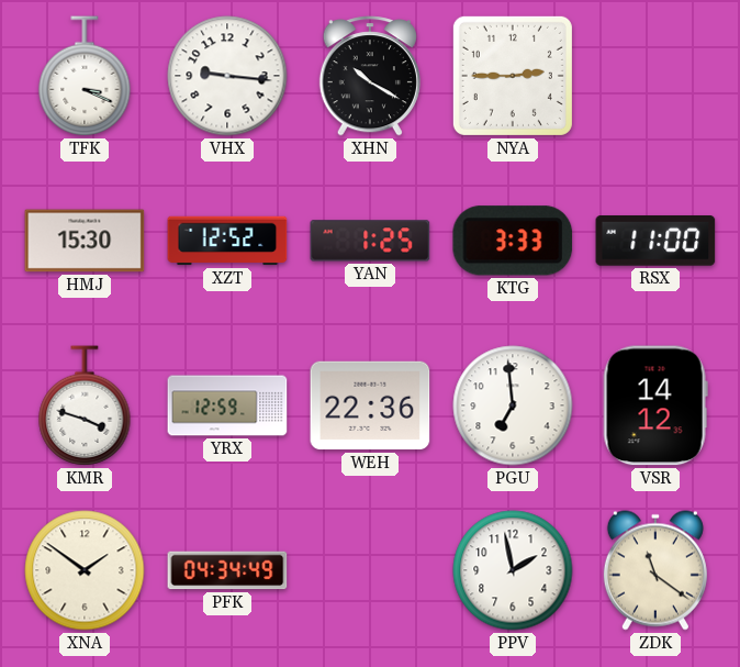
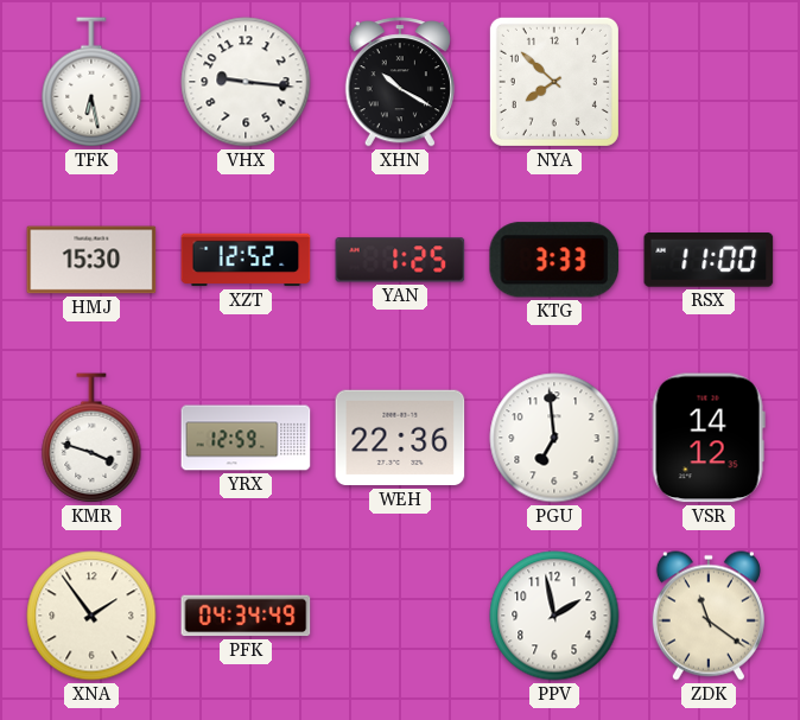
TFK: 3:19 -> 6:28 (91, 82)
NYA: 2:45 -> 7:52 (554, 82)
XNA: 1:51 -> 1:54 (91, 616)
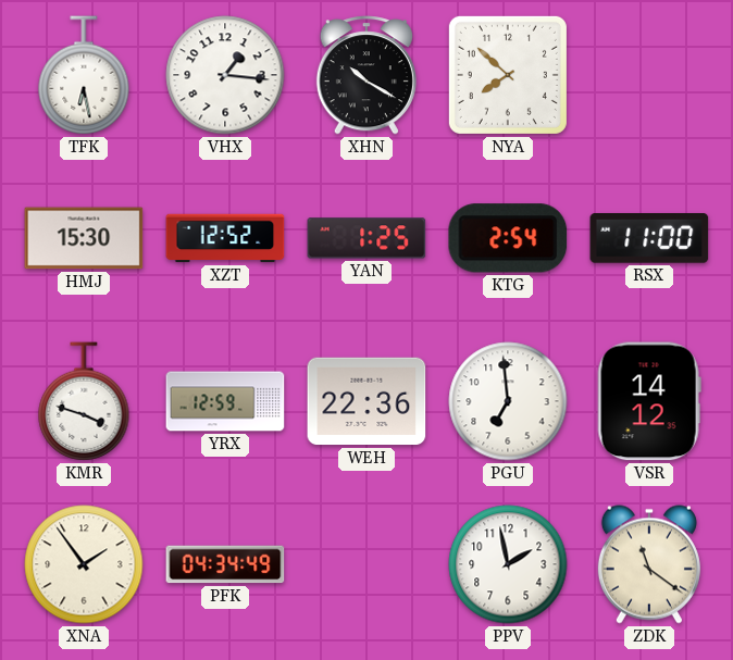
VHX: 9:16 -> 1:16 (225, 75)
KTG: 3:33 -> 2:54 (508, 238)
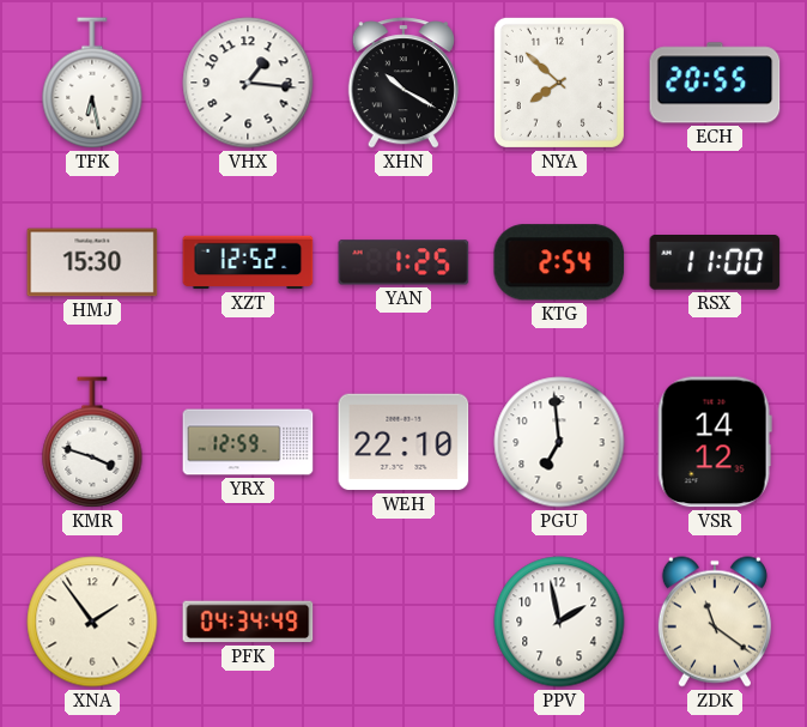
ECH: none -> 20:55 (715, 83)
WEH: 22:36 -> 22:10 (403, 442)
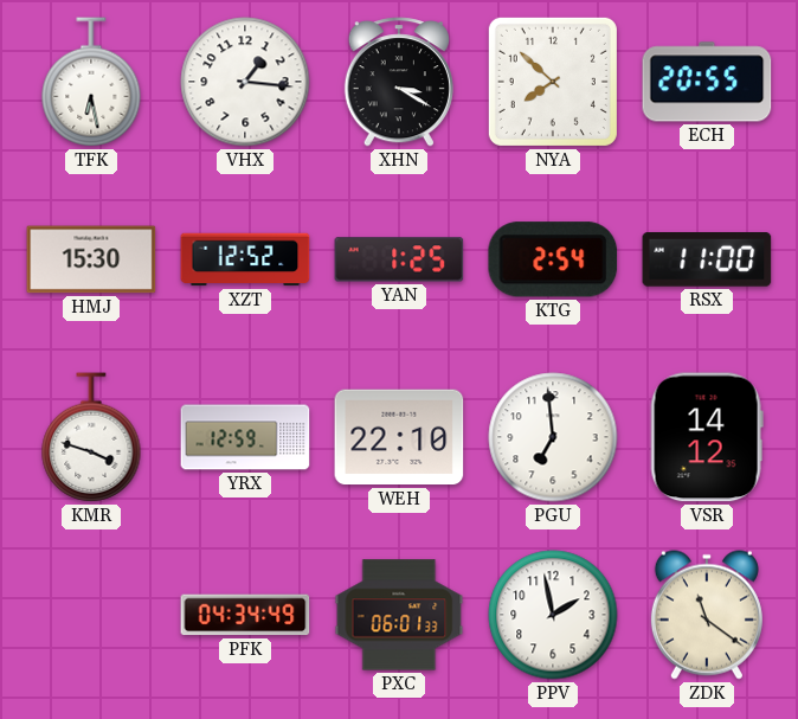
XHN: 10:20 -> 3:20 (399, 82)
XNA: 1:54 -> none (92, 622)
PXC: none -> 06:01 (399, 615)
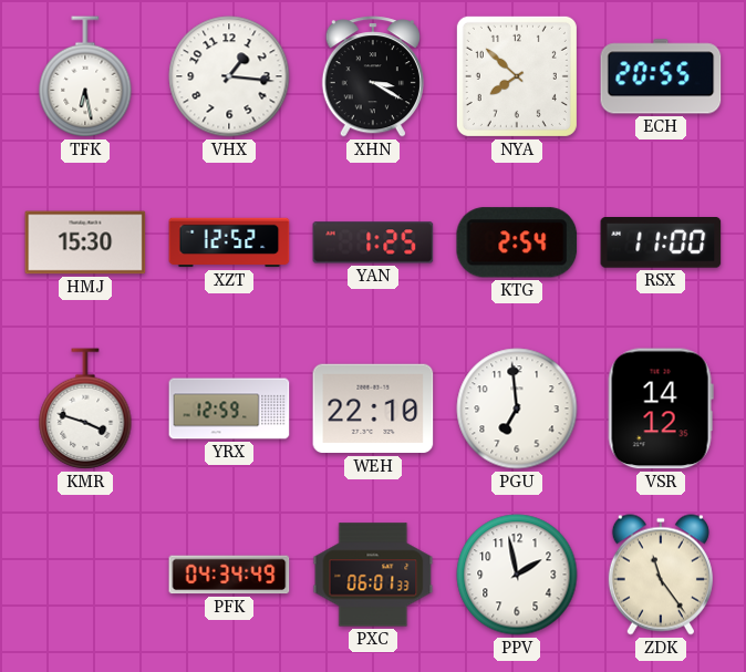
ZDK: 11:21 -> 11:24 (661, 575)
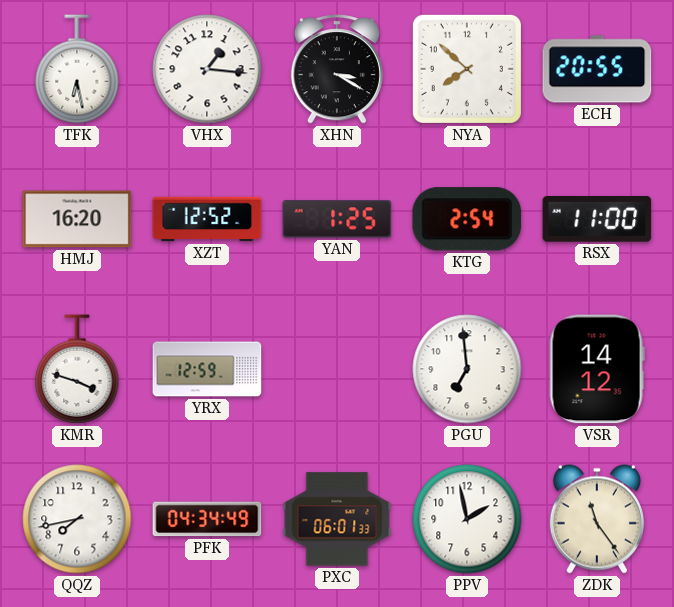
HMJ: 15:30 -> 16:20 (77, 219)
WEH: 22:10 -> none (373, 409)
QQZ: none -> 7:43 (77, 519)
